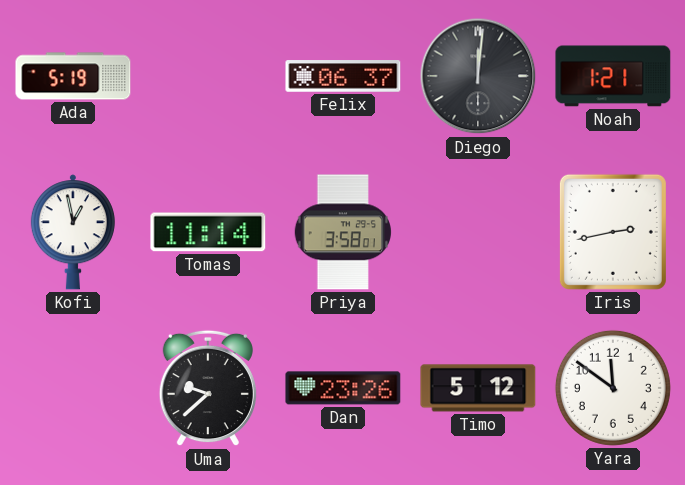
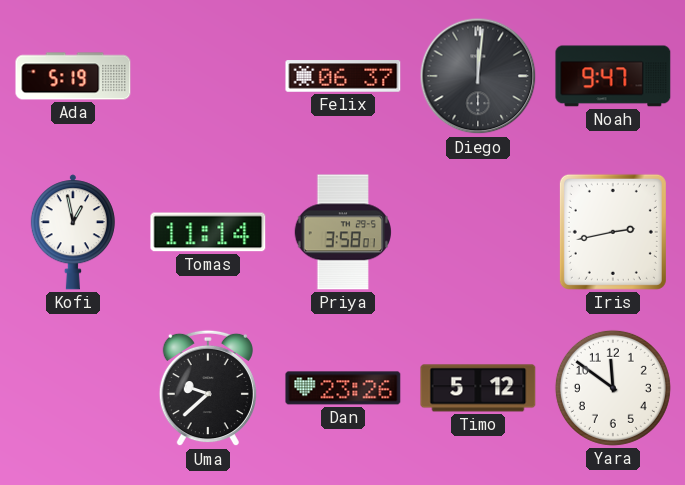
Noah: 1:21 -> 9:47 (613, 76)
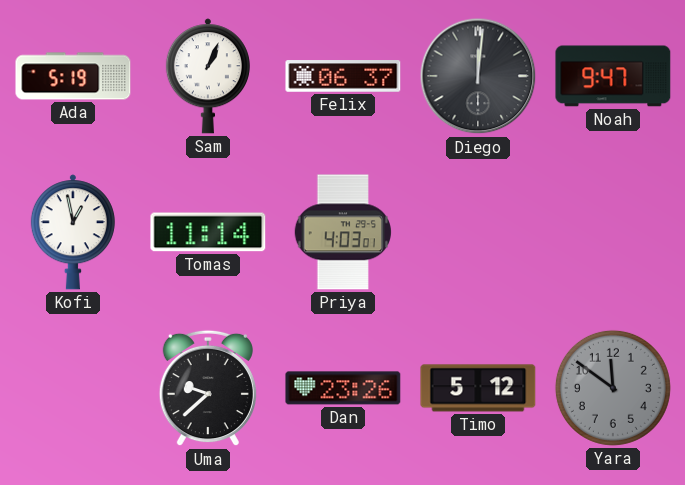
Sam: none -> 1:04 (208, 76)
Priya: 3:58 -> 4:03 (343, 232)
Iris: 2:43 -> none (613, 232)
Yara dial: white -> grey (613, 388)
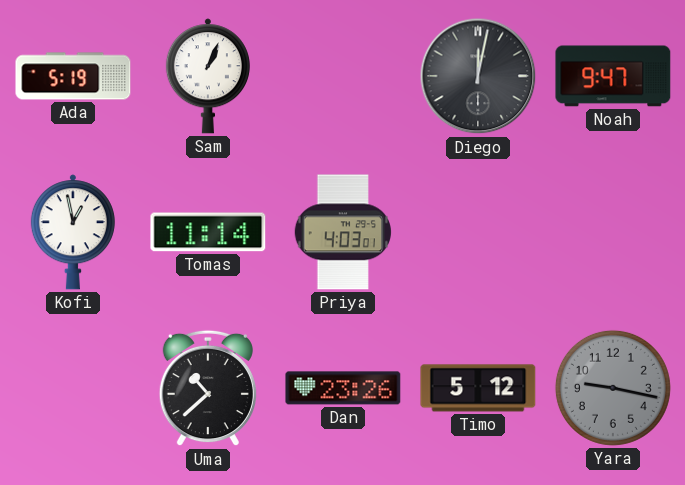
Felix: 06:37 -> none (343, 76)
Diego: 12:01 -> 12:02 (478, 76)
Uma: 9:38 -> 10:38 (208, 388)
Yara: 11:51 -> 9:17 (613, 388)
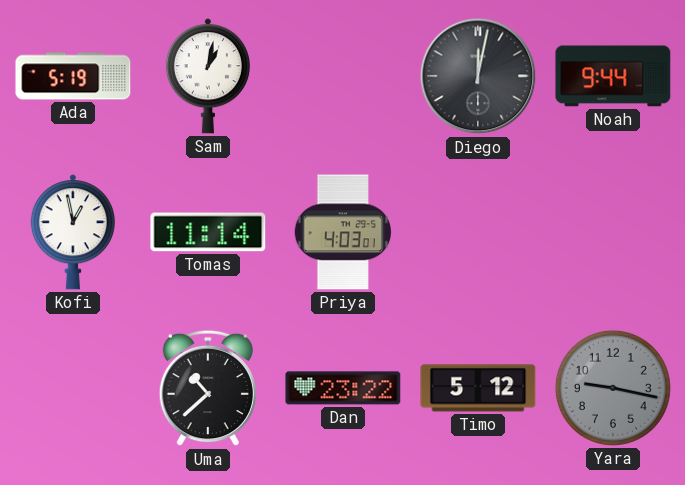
Sam: 1:04 -> 1:02 (208, 76)
Noah: 9:47 -> 9:44 (613, 76)
Dan: 23:26 -> 23:22 (343, 388)
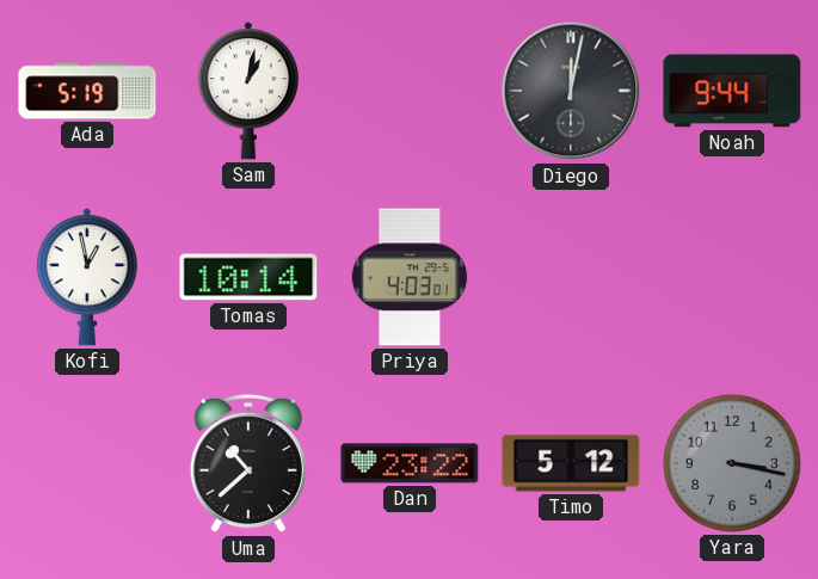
Tomas: 11:14 -> 10:14 (248, 277)
Yara: 9:17 -> 3:17 (732, 463)
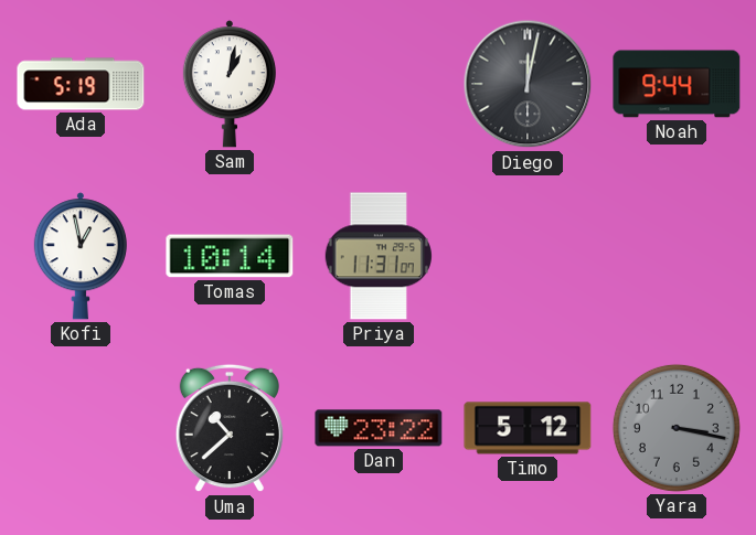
Priya: 4:03 -> 11:31 (379, 256)
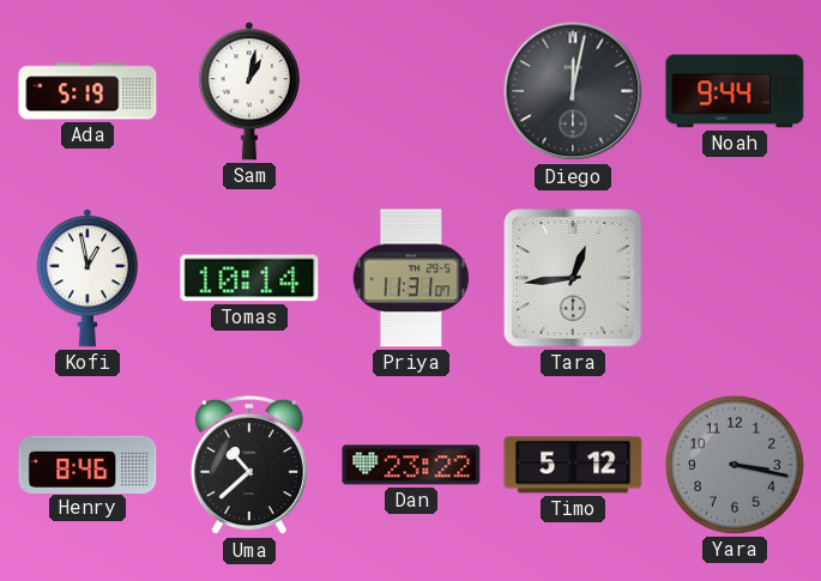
Tara: none -> 12:44 (573, 278)
Henry: none -> 8:46 (87, 464)
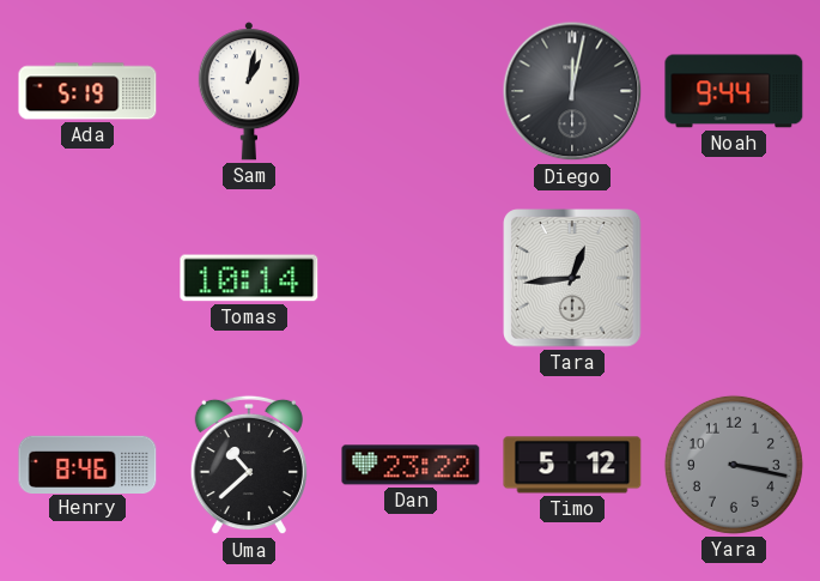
Kofi: 12:58 -> none (87, 278)
Priya: 11:31 -> none (411, 278)
